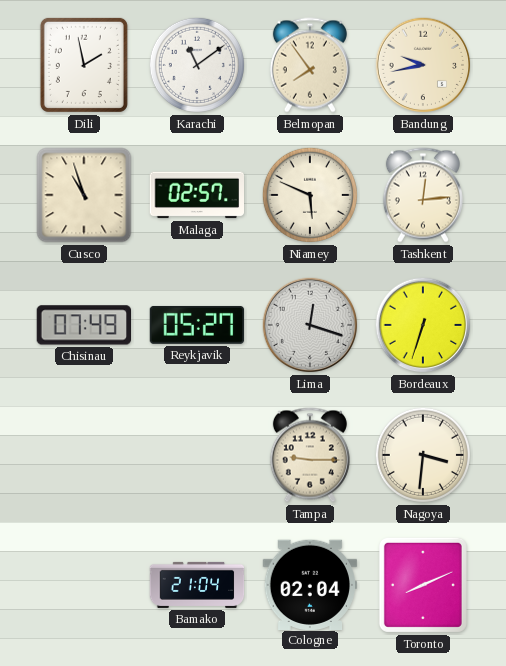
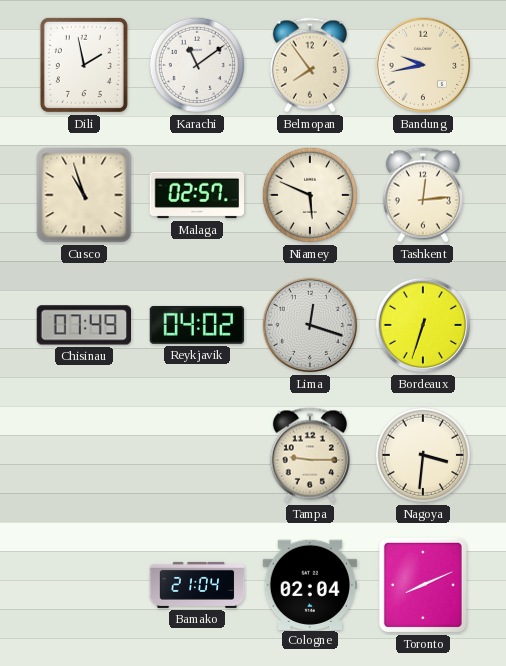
Reykjavik: 05:27 -> 04:02 (197, 325)
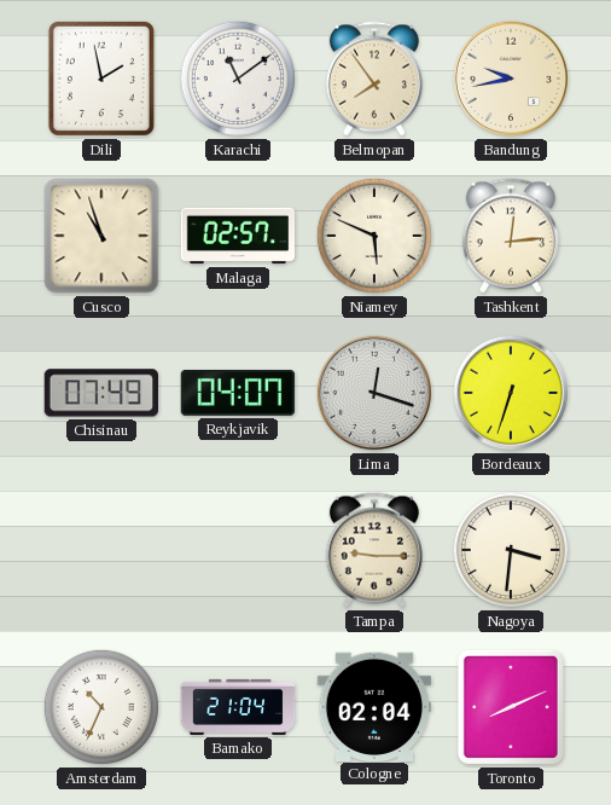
Reykjavik: 04:02 -> 04:07 (238, 393)
Amsterdam: none -> 10:34 (101, 707)
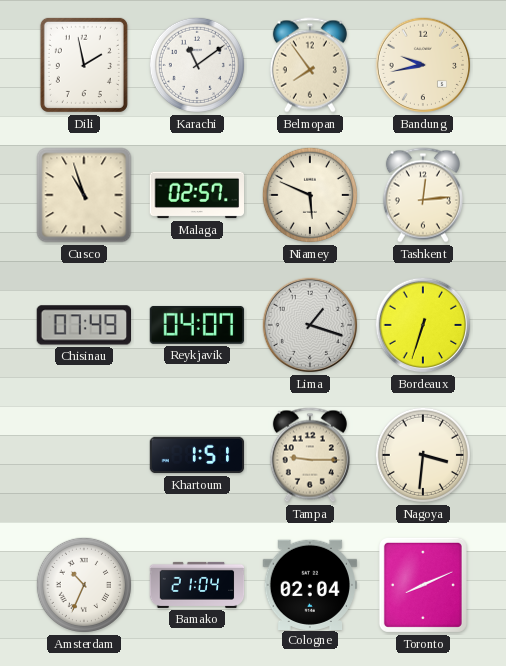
Lima: 12:18 -> 1:18 (310, 325)
Khartoum: none -> 1:51 (197, 455)
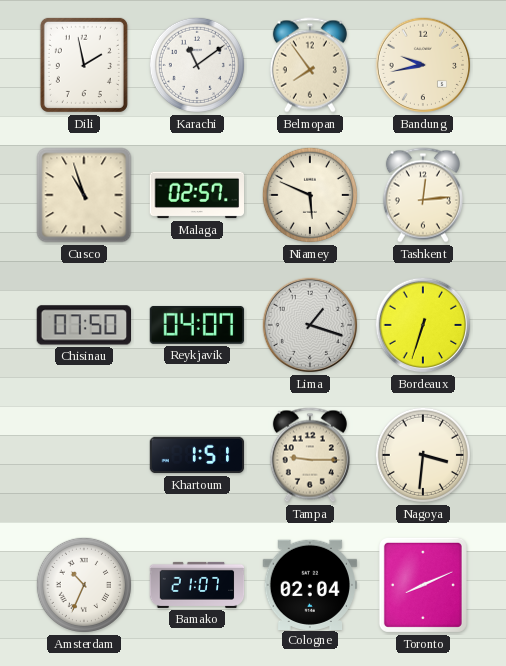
Chisinau: 07:49 -> 07:50 (83, 325)
Bamako: 21:04 -> 21:07 (197, 585)
